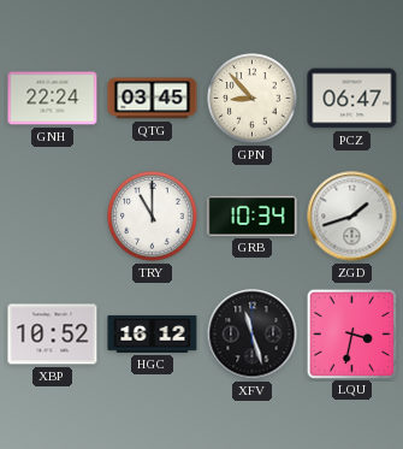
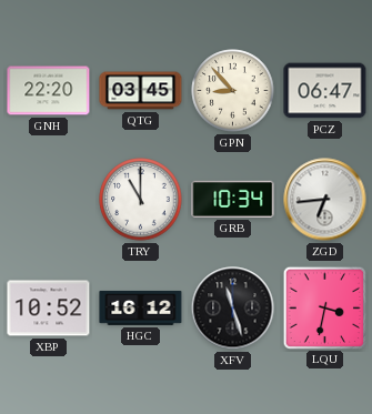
GNH: 22:24 -> 22:20 (49, 91)
ZGD: 1:42 -> 6:44 (325, 200)
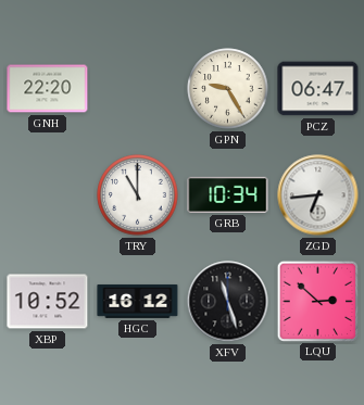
QTG: 03:45 -> none (141, 91)
GPN: 8:53 -> 9:25 (228, 89)
LQU: 3:32 -> 2:52 (317, 301)
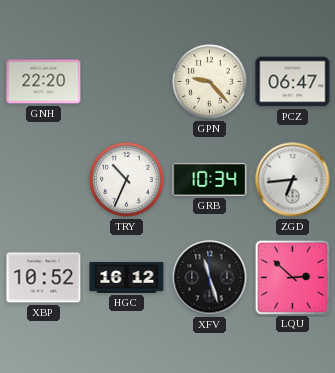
GPN: 9:25 -> 9:23 (210, 82)
TRY: 11:00 -> 10:34 (127, 180)
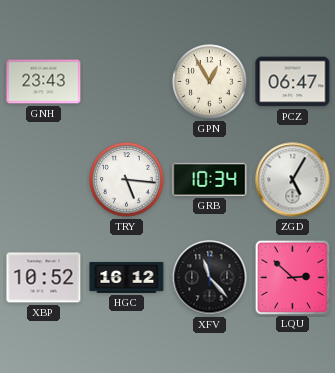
GNH: 22:20 -> 23:43 (44, 82)
GPN: 9:23 -> 12:55 (210, 82)
TRY: 10:34 -> 5:16 (127, 180)
ZGD: 6:44 -> 5:05 (293, 180)
XFV: 11:27 -> 11:23 (210, 278)
